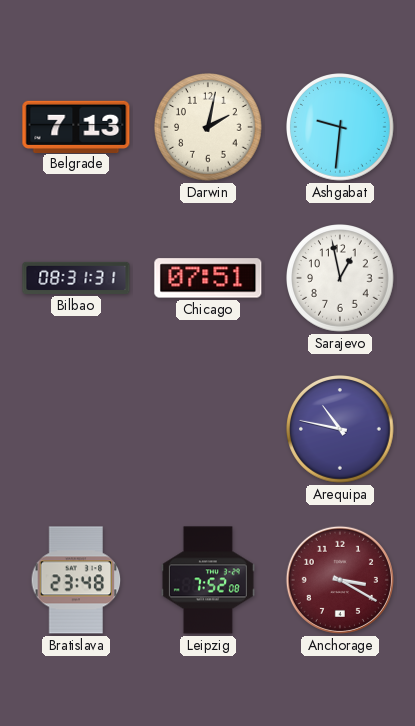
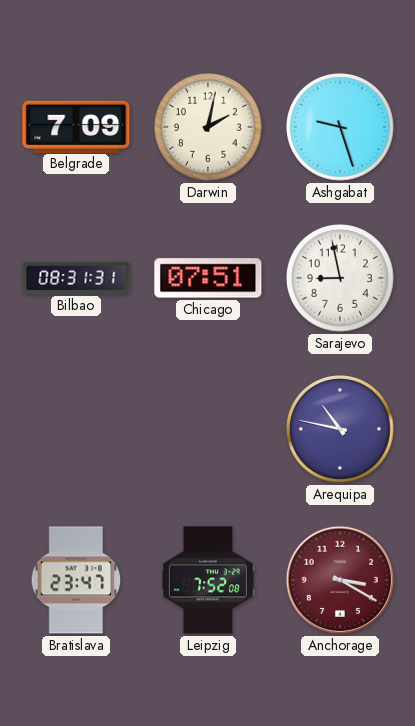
Belgrade: 7:13 -> 7:09 (76, 126)
Ashgabat: 9:31 -> 9:27 (341, 128)
Sarajevo: 12:58 -> 8:58 (341, 279)
Bratislava: 23:48 -> 23:47 (76, 580)
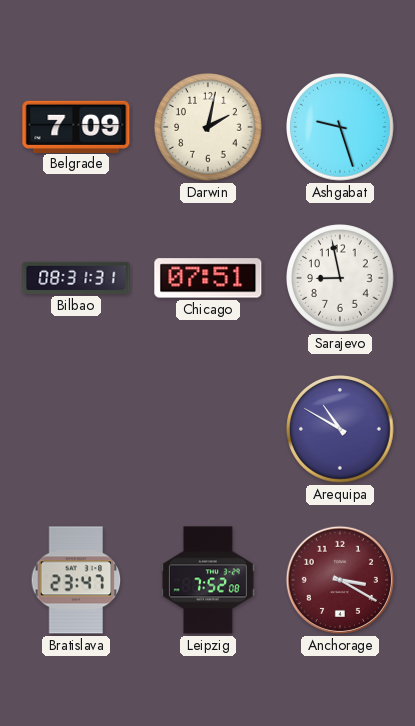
Arequipa: 10:47 -> 10:50 (341, 430)
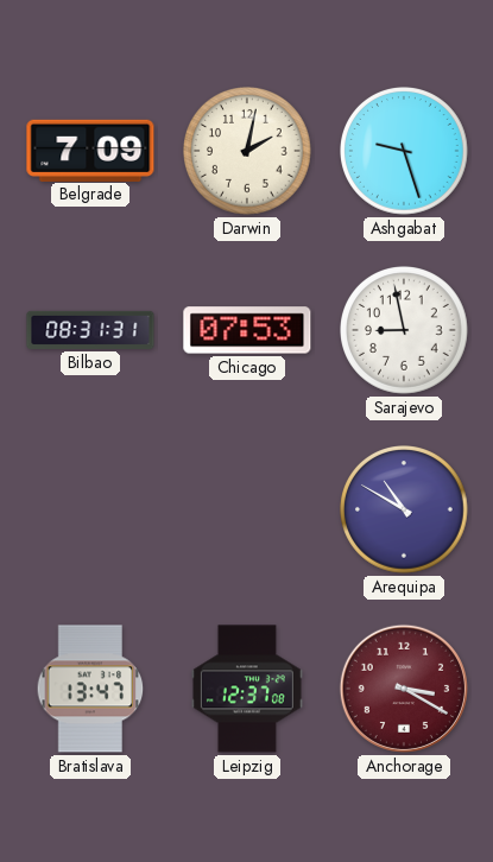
Chicago: 07:51 -> 07:53 (247, 330)
Bratislava: 23:47 -> 13:47 (90, 689)
Leipzig: 7:52 -> 12:37 (247, 689)
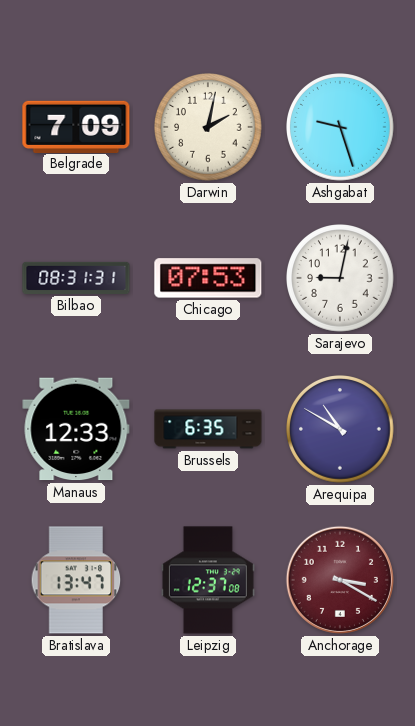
Sarajevo: 8:58 -> 9:02 (341, 279)
Manaus: none -> 12:33 (76, 429)
Brussels: none -> 6:35 (208, 429)
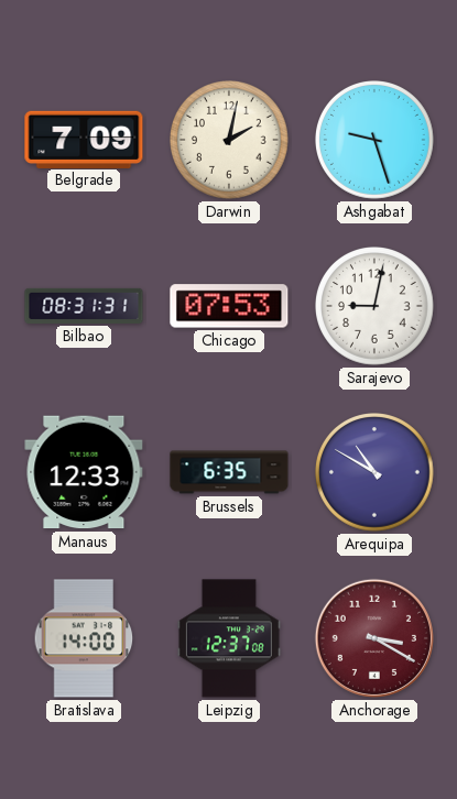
Bratislava: 13:47 -> 14:00 (84, 638)
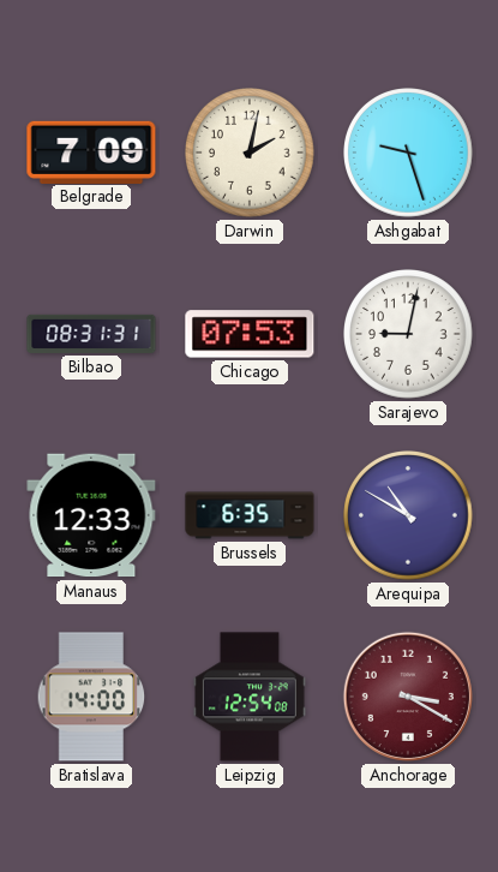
Leipzig: 12:37 -> 12:54 (250, 697)
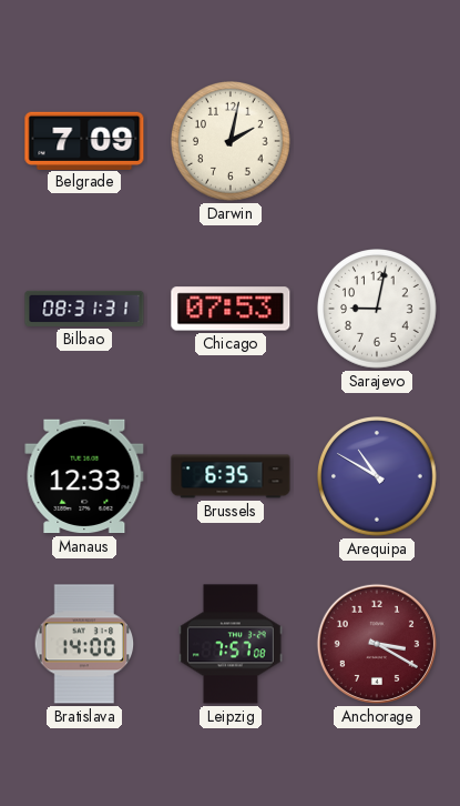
Ashgabat: 9:27 -> none (409, 154)
Leipzig: 12:54 -> 7:57 (231, 644)
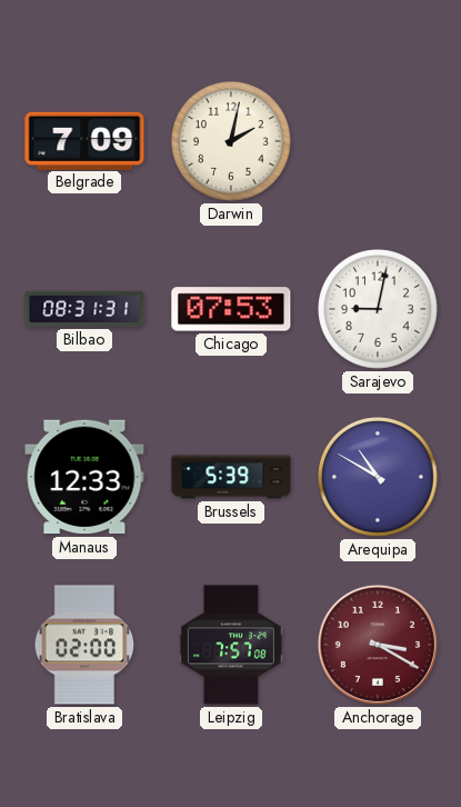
Brussels: 6:35 -> 5:39 (231, 477)
Bratislava: 14:00 -> 02:00 (84, 645)
